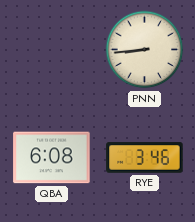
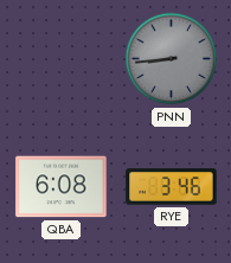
PNN dial: cream -> grey (172, 59)
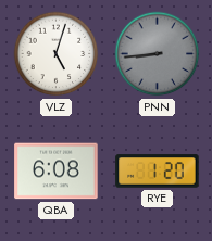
VLZ: none -> 5:03 (57, 54)
RYE: 3:46 -> 1:20 (158, 172)
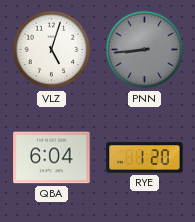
QBA: 6:08 -> 6:04 (52, 158)
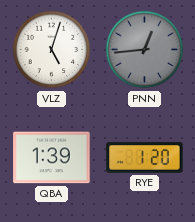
PNN: 8:44 -> 12:44 (145, 50)
QBA: 6:04 -> 1:39 (52, 158)
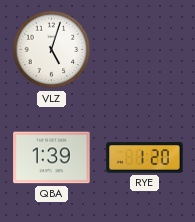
PNN: 12:44 -> none (145, 50)
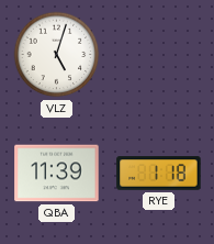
QBA: 1:39 -> 11:39 (57, 174)
RYE: 1:20 -> 1:18 (159, 174)
